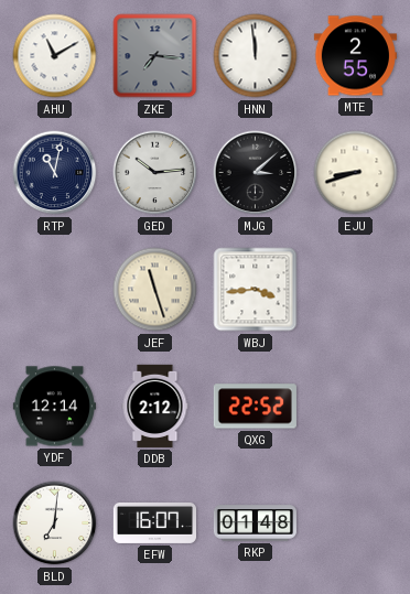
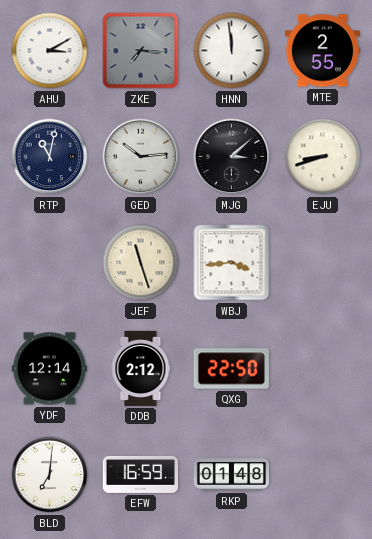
AHU: 11:10 -> 3:10 (50, 51)
QXG: 22:52 -> 22:50 (231, 369)
EFW: 16:07 -> 16:59 (140, 474)
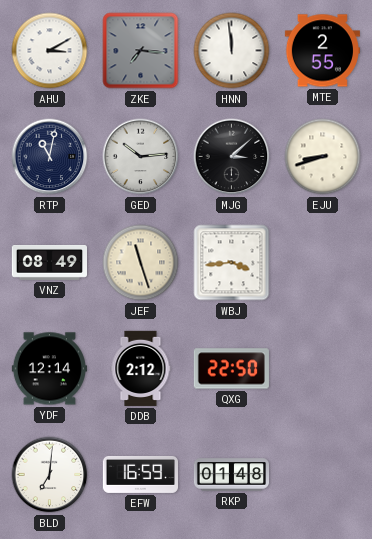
VNZ: none -> 08:49 (49, 262)
